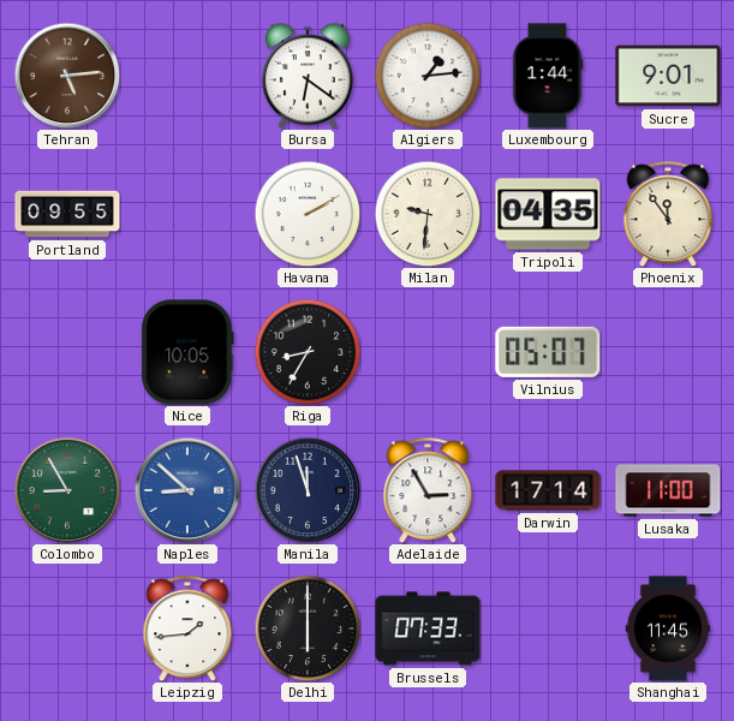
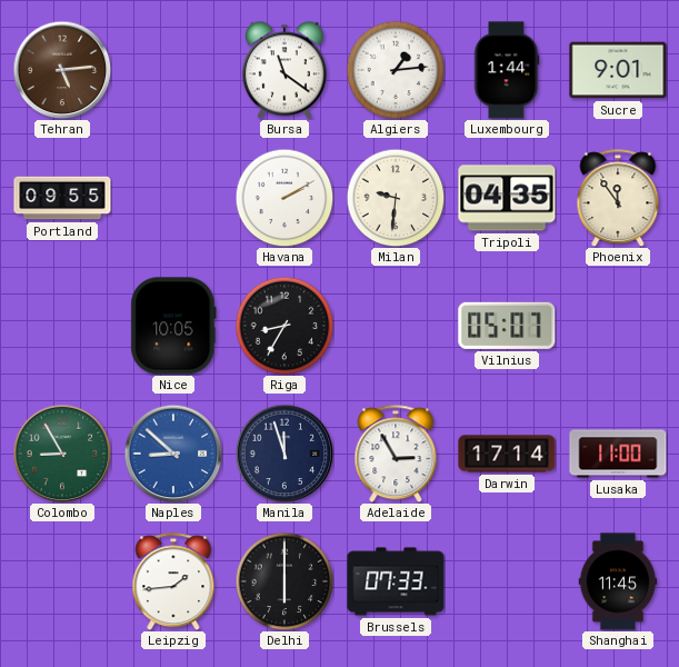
Bursa: 6:21 -> 11:21 (284, 70)
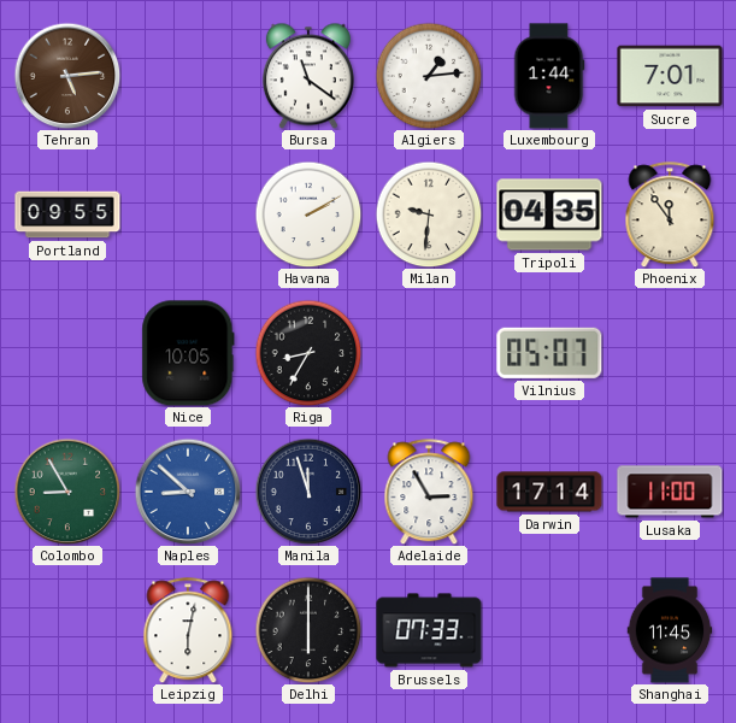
Sucre: 9:01 -> 7:01 (670, 76)
Leipzig: 1:44 -> 6:02 (188, 630)
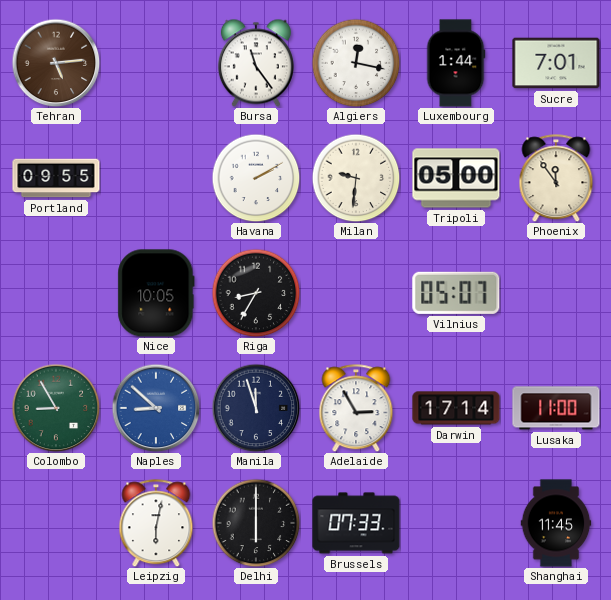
Bursa: 11:21 -> 11:24 (256, 63)
Algiers: 1:14 -> 12:17 (356, 63)
Tripoli: 04:35 -> 05:00 (456, 178)
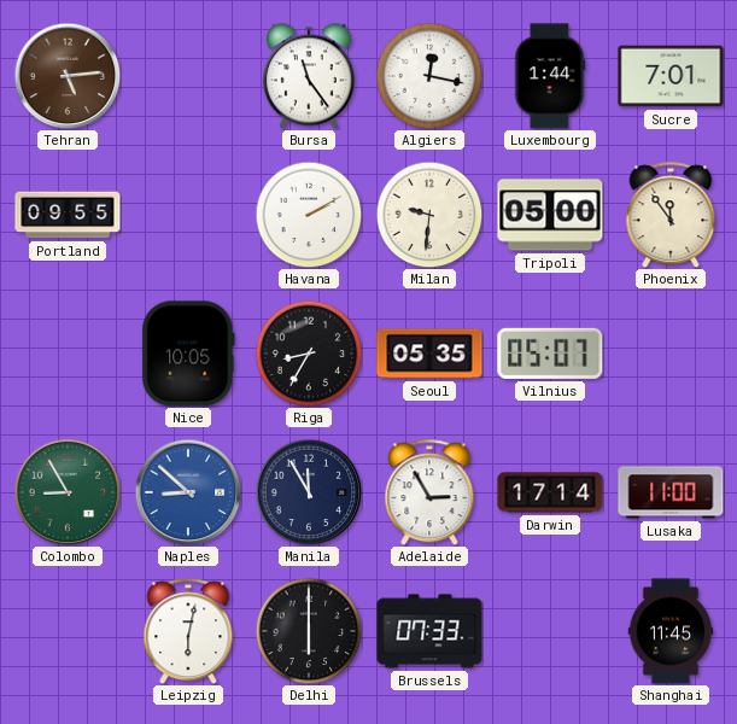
Seoul: none -> 05:35 (429, 354)
Manila: 11:57 -> 11:55 (309, 492)
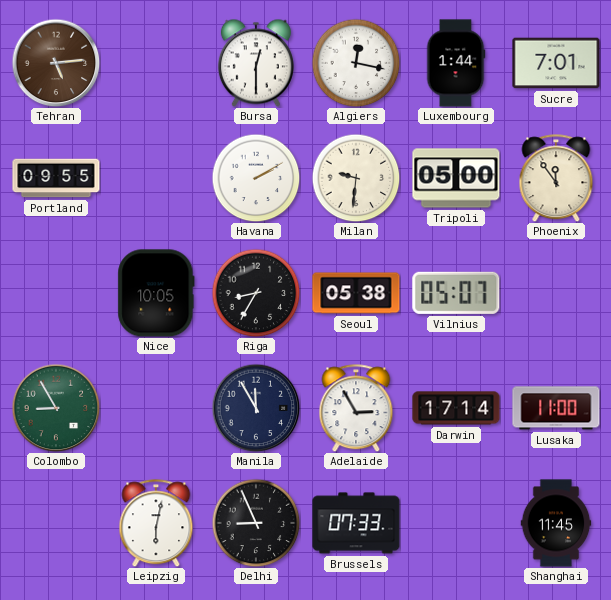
Bursa: 11:24 -> 12:30 (256, 63)
Seoul: 05:35 -> 05:38 (356, 293)
Naples: 8:52 -> none (188, 492)
Delhi: 6:00 -> 8:56 (256, 523)
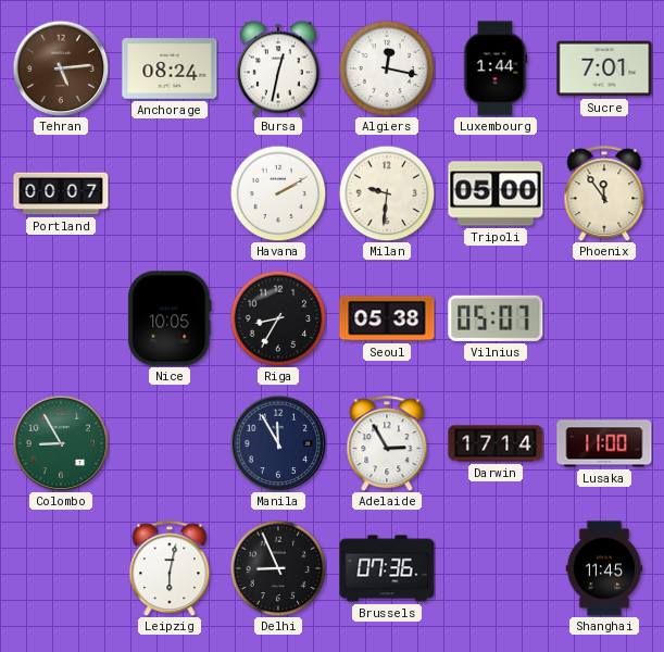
Anchorage: none -> 08:24 (170, 70)
Bursa: 12:30 -> 12:32 (278, 68)
Portland: 09:55 -> 00:07 (61, 193)
Brussels: 07:33 -> 07:36 (387, 568)
